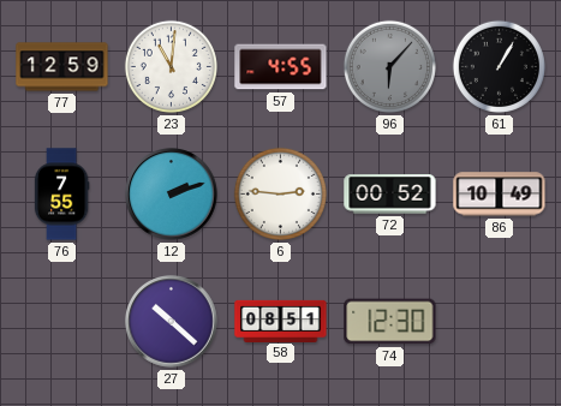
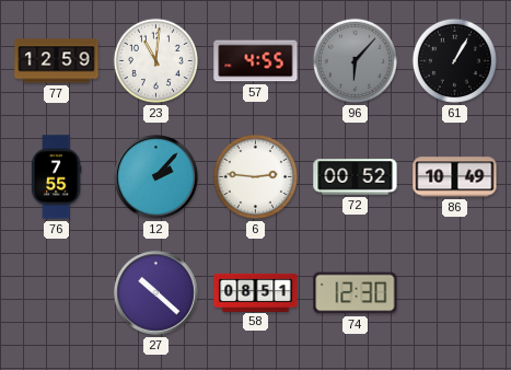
12: 2:12 -> 2:07 (156, 177)
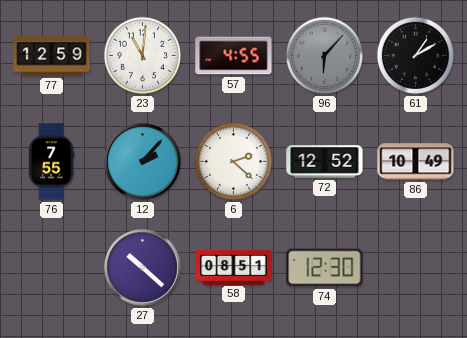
61: 1:05 -> 1:10 (415, 55)
6: 2:46 -> 2:22 (233, 161)
72: 00:52 -> 12:52 (325, 162)
